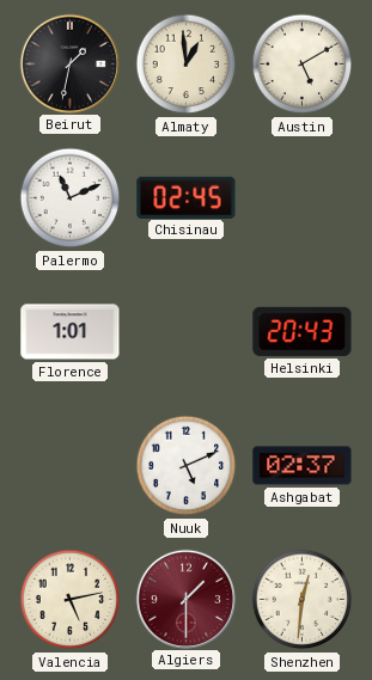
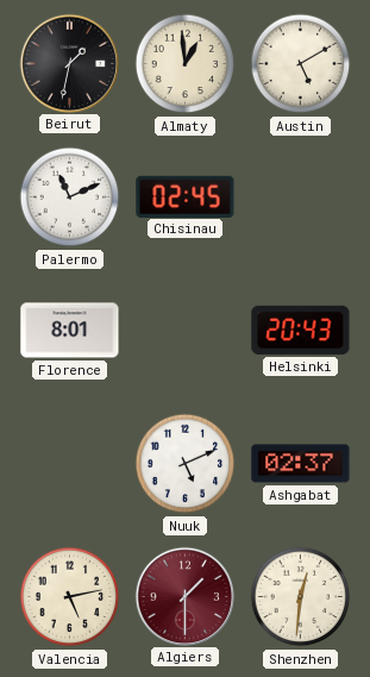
Florence: 1:01 -> 8:01 (70, 331)
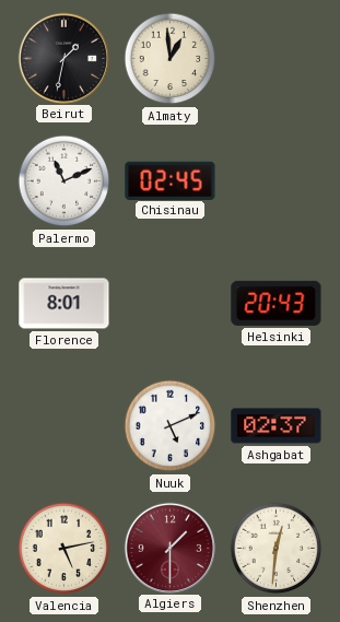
Austin: 5:10 -> none (301, 64)
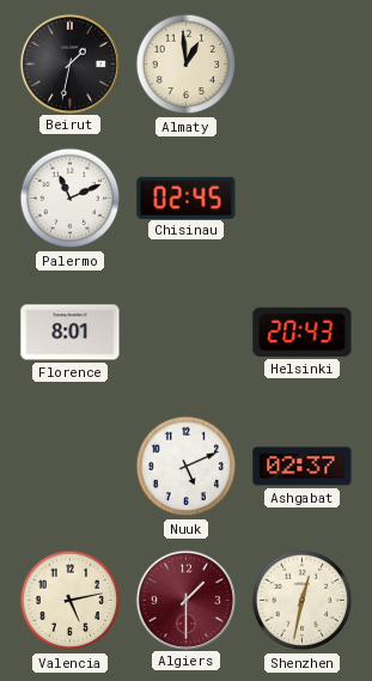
Shenzhen: 12:31 -> 12:32 (303, 601)
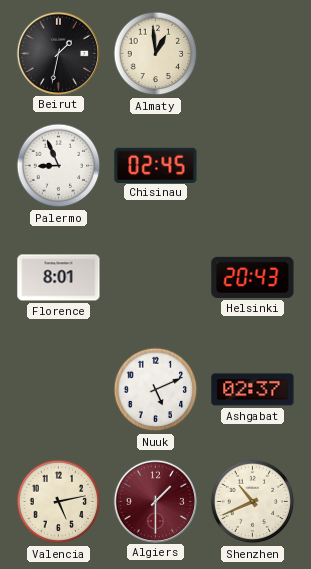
Palermo: 11:11 -> 8:56 (59, 166)
Shenzhen: 12:32 -> 10:41 (253, 502)
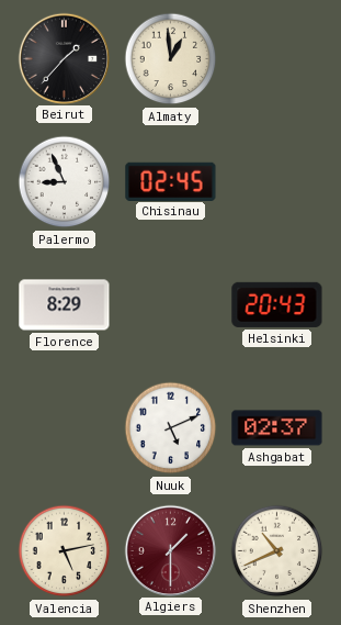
Beirut: 1:32 -> 1:37 (64, 58)
Florence: 8:01 -> 8:29 (65, 305)
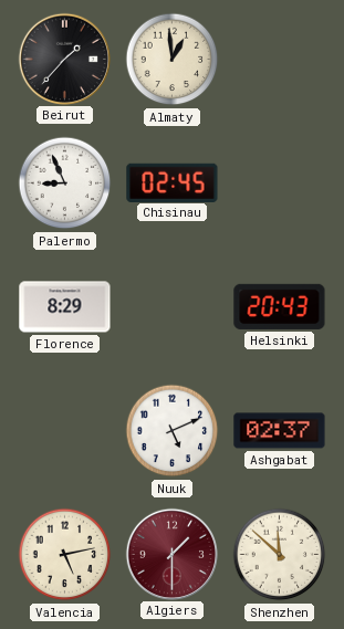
Shenzhen: 10:41 -> 11:52 (280, 555)
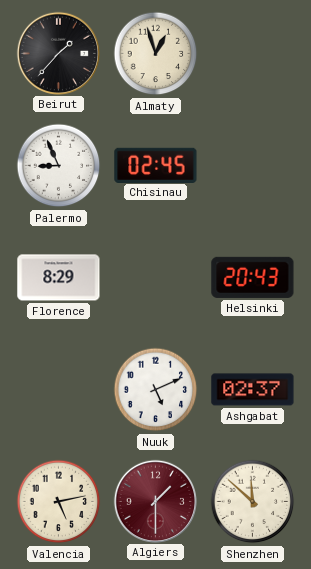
Almaty: 12:59 -> 12:57 (156, 54)
